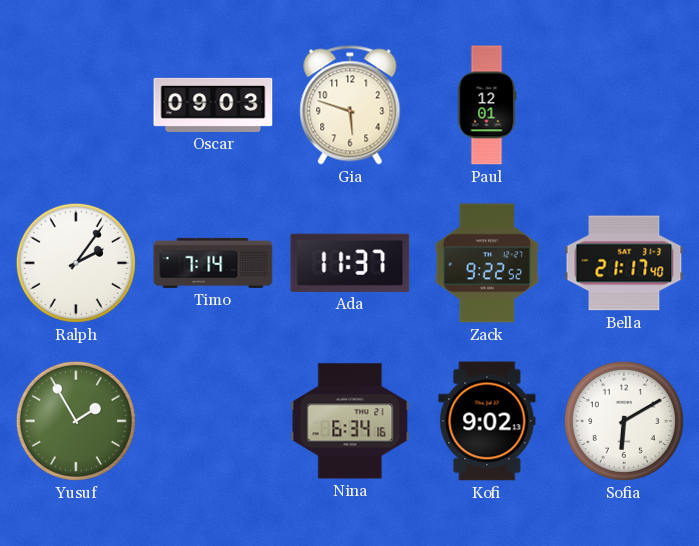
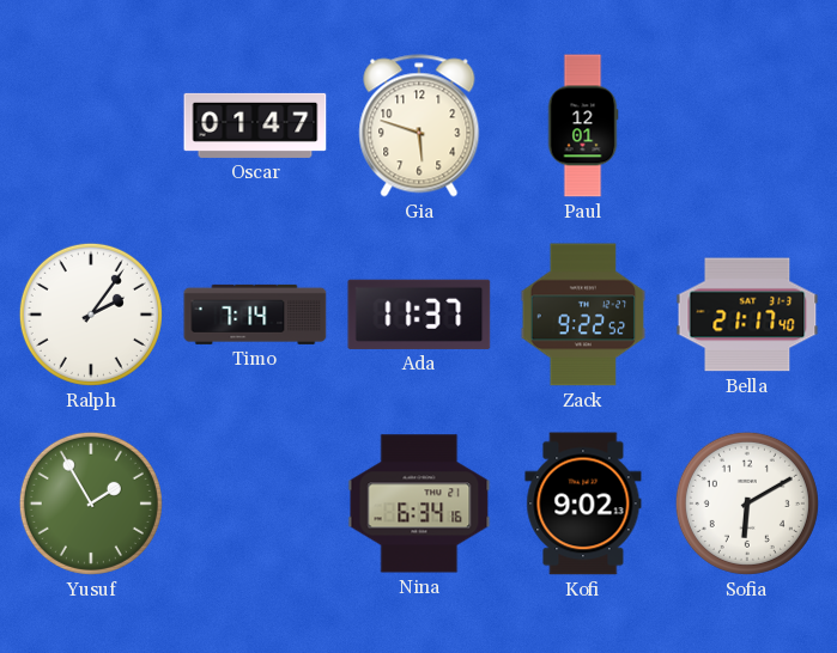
Oscar: 09:03 -> 01:47 (255, 126)
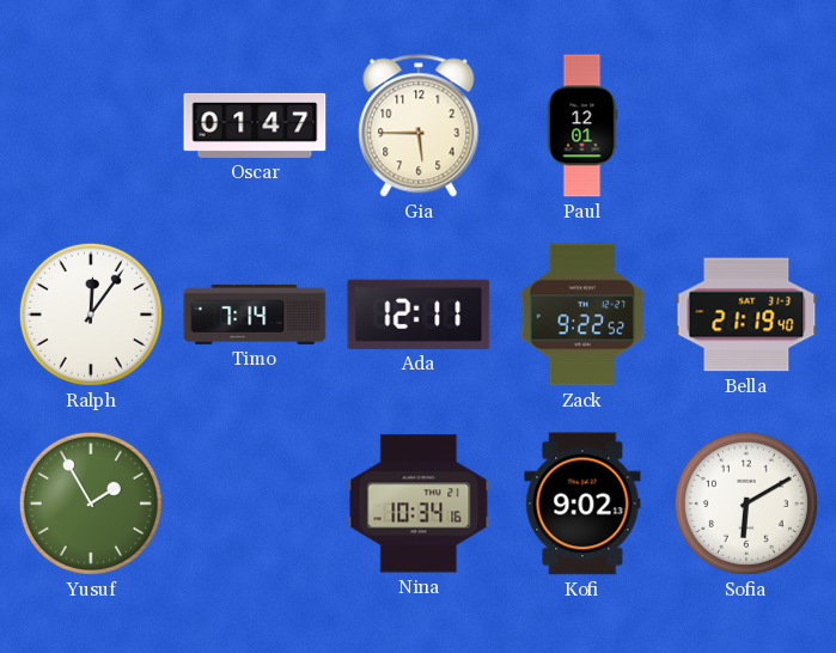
Gia: 5:48 -> 5:45 (419, 126)
Ralph: 2:06 -> 12:06 (91, 315)
Ada: 11:37 -> 12:11 (419, 315)
Bella: 21:17 -> 21:19 (746, 315)
Nina: 6:34 -> 10:34 (419, 504)
